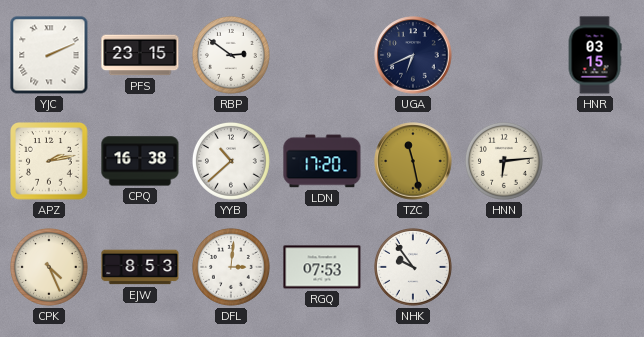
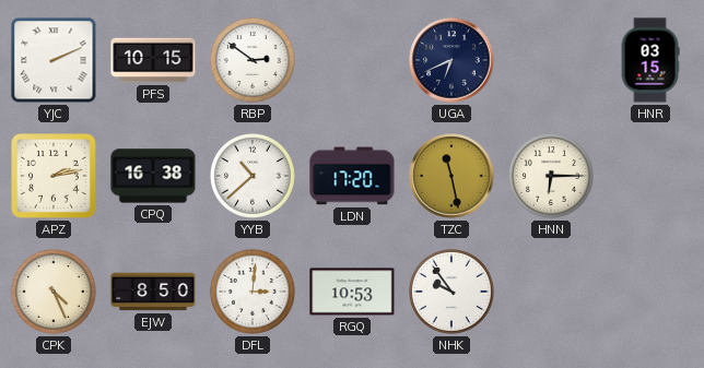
PFS: 23:15 -> 10:15 (153, 60)
HNN: 6:14 -> 6:15 (551, 176)
EJW: 8:53 -> 8:50 (153, 292)
RGQ: 07:53 -> 10:53 (352, 292)
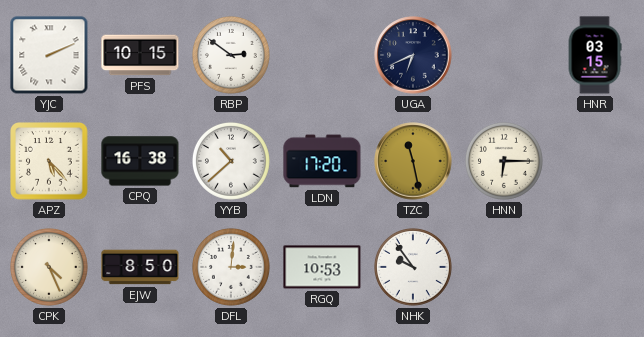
APZ: 2:13 -> 5:23 (50, 162)
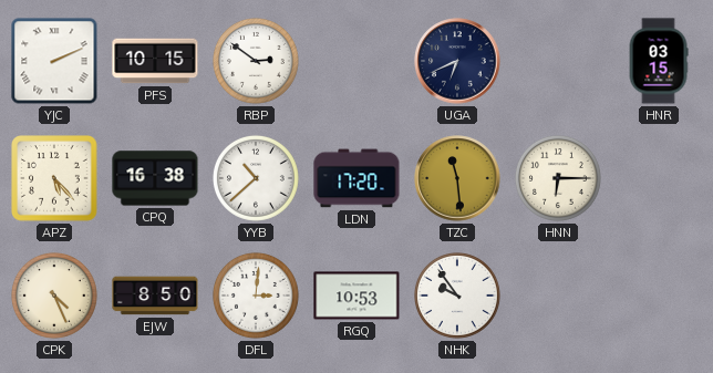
TZC: 11:28 -> 11:29 (457, 178)
